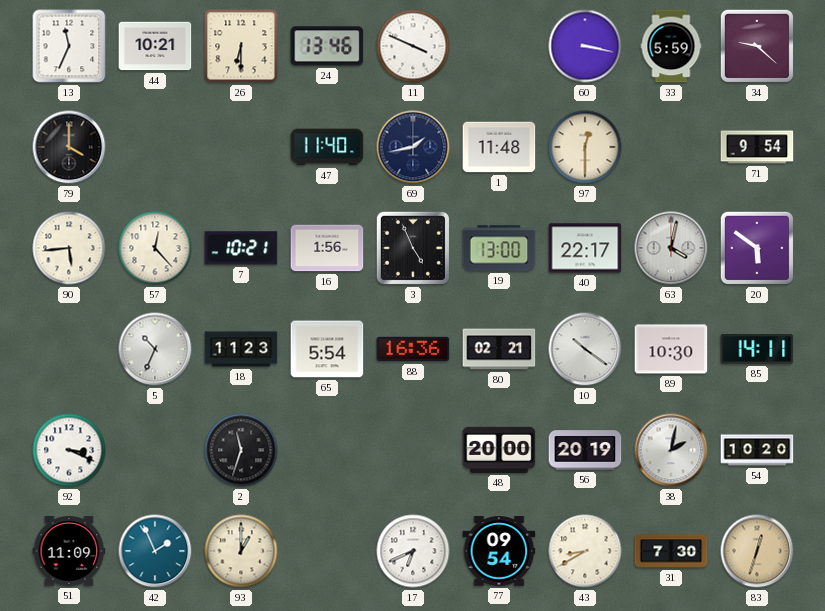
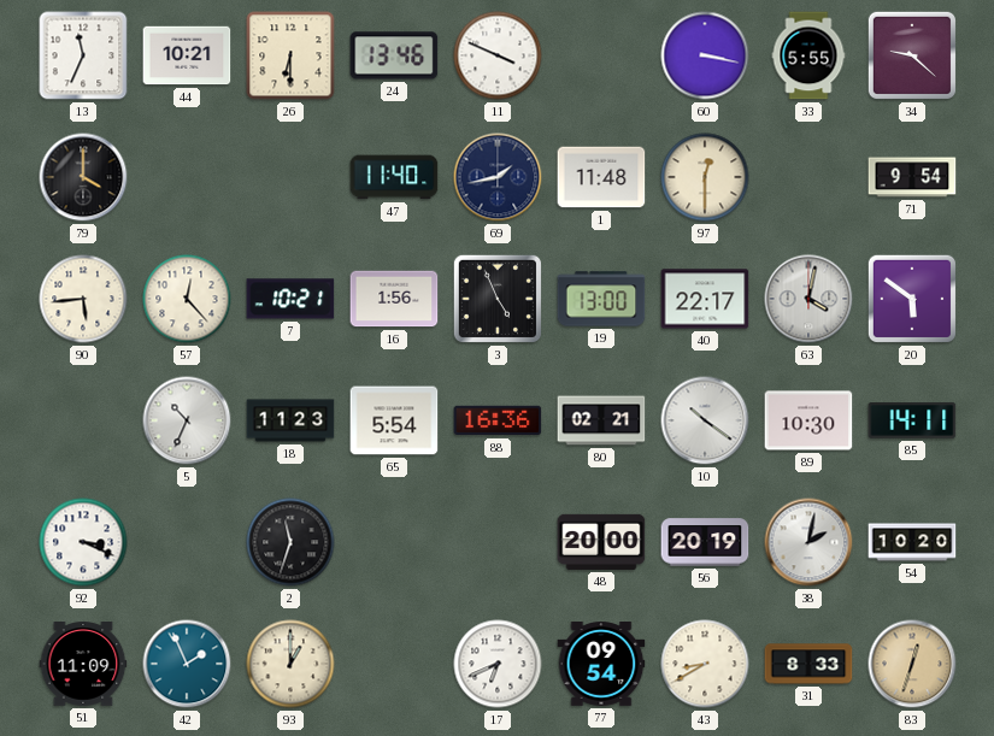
33: 5:59 -> 5:55 (808, 55)
31: 7:30 -> 8:33 (808, 664)
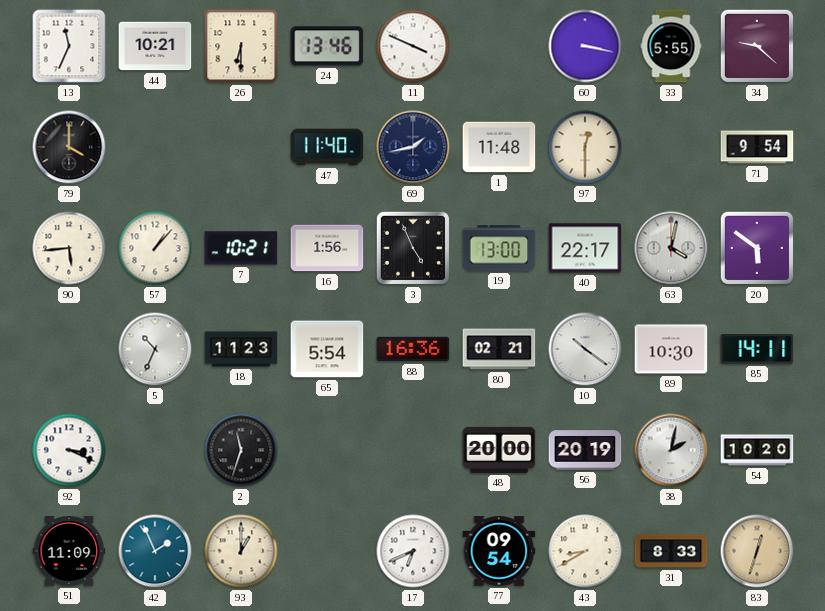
57: 12:23 -> 1:07 (155, 248)
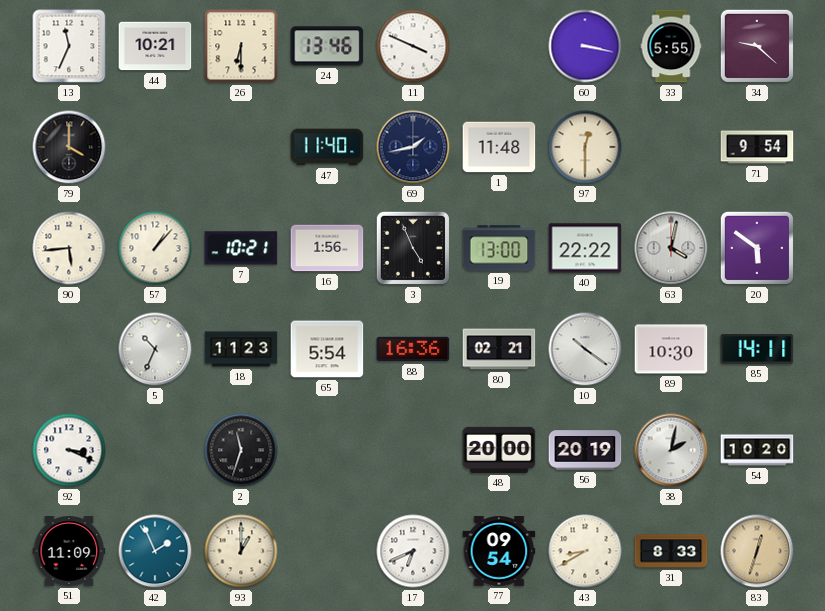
40: 22:17 -> 22:22 (585, 248)
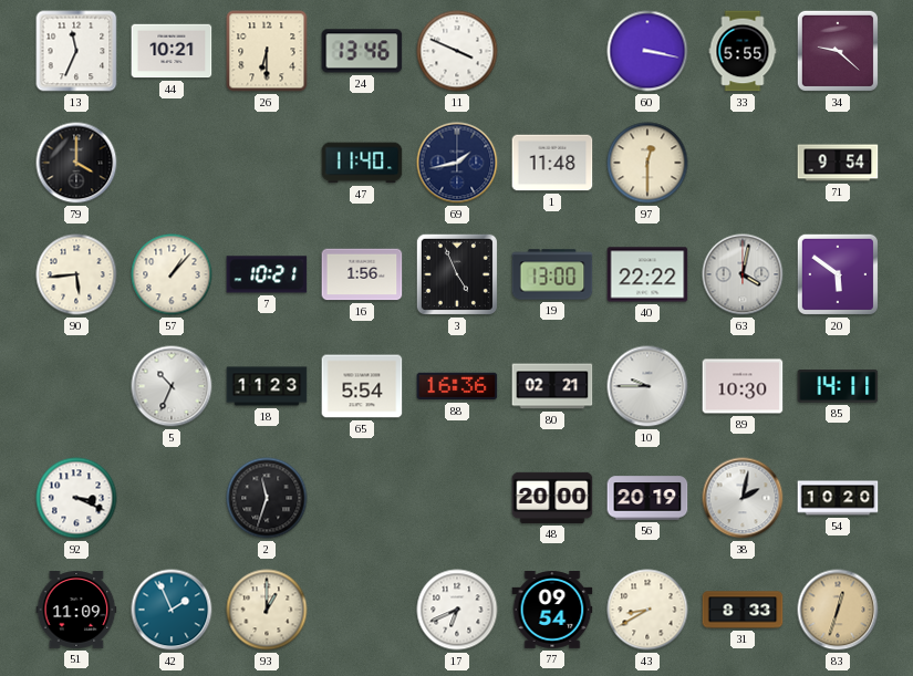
10: 10:21 -> 9:45 (647, 386)
